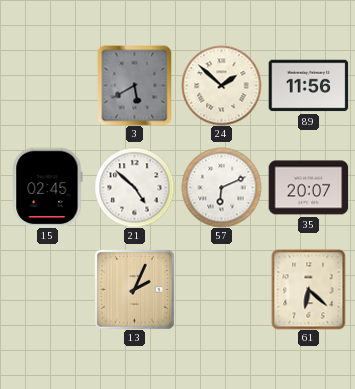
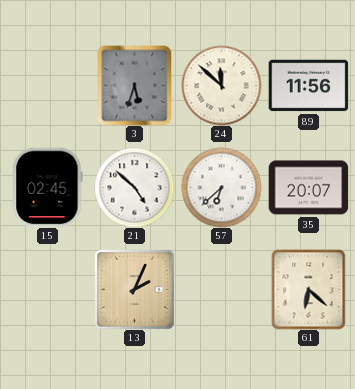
3: 5:40 -> 5:33 (135, 85)
24: 1:52 -> 11:52 (221, 85)
57: 6:11 -> 6:38 (221, 187)
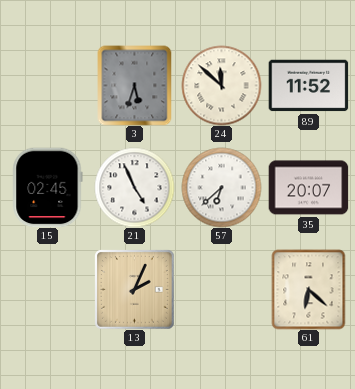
89: 11:56 -> 11:52 (308, 86)
21: 4:52 -> 4:56 (134, 187)
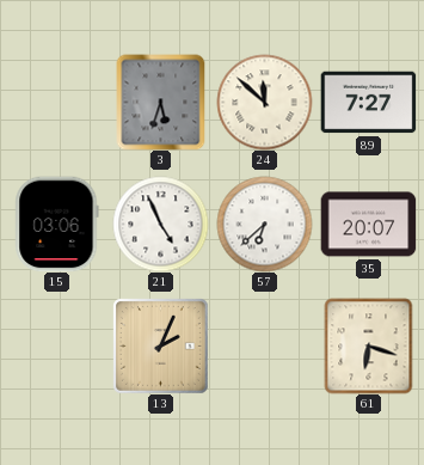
89: 11:52 -> 7:27 (368, 103)
15: 02:45 -> 03:06 (57, 224)
61: 6:22 -> 6:18 (369, 345)
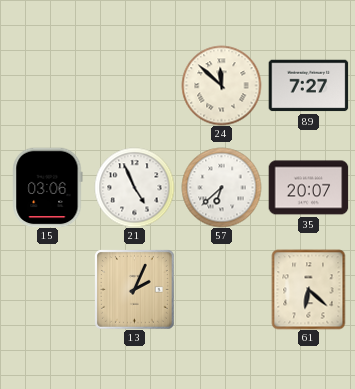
3: 5:33 -> none (161, 102)
61: 6:18 -> 6:22 (309, 289)
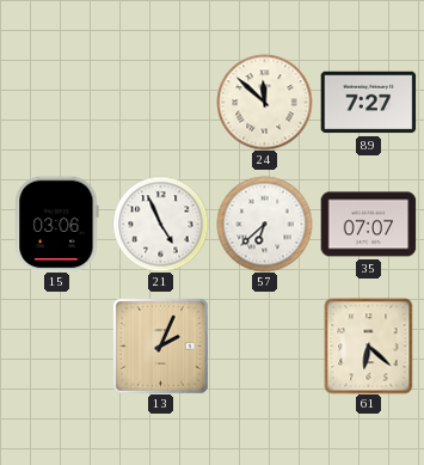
35: 20:07 -> 07:07 (368, 225)
